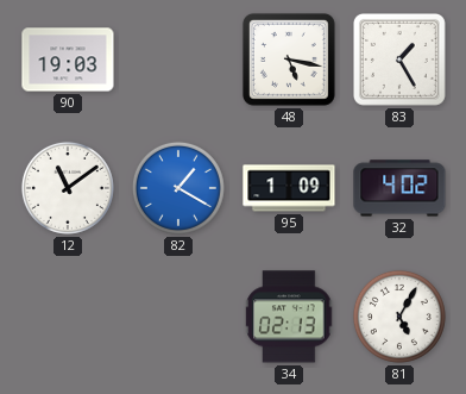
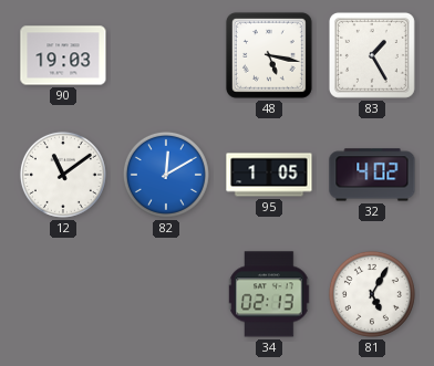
82: 1:20 -> 12:10 (166, 175)
95: 1:09 -> 1:05 (269, 175)
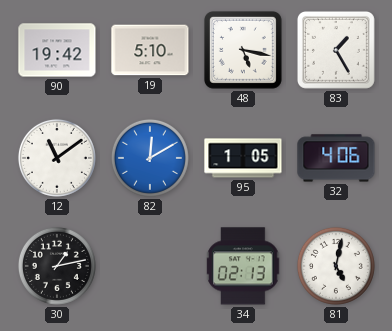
90: 19:03 -> 19:42 (57, 50)
19: none -> 5:10 (150, 50)
32: 4:02 -> 4:06 (336, 158)
30: none -> 1:13 (57, 266)
81: 5:05 -> 5:02 (336, 266)
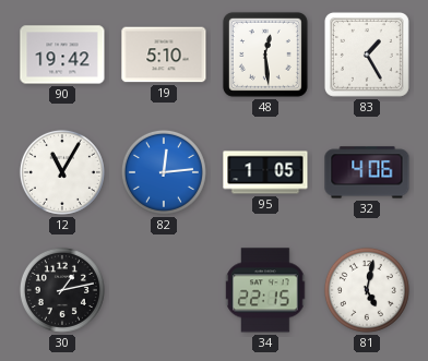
48: 5:17 -> 12:29 (265, 55)
12: 11:09 -> 11:05 (62, 172)
82: 12:10 -> 12:14 (164, 172)
34: 02:13 -> 22:15 (265, 290)
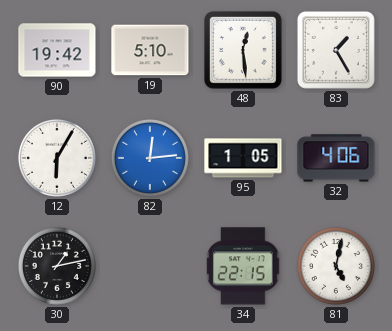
12: 11:05 -> 6:05 (57, 158)
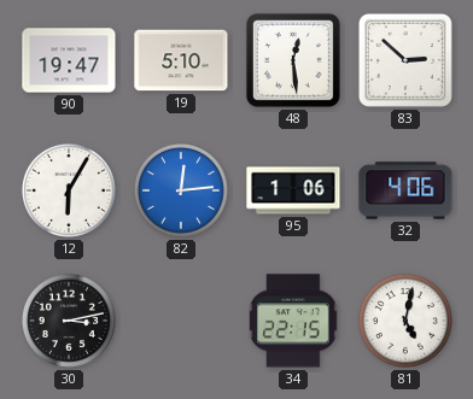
90: 19:42 -> 19:47 (69, 60)
83: 1:25 -> 2:52 (405, 60)
95: 1:05 -> 1:06 (293, 190)
30: 1:13 -> 3:13 (69, 321)
